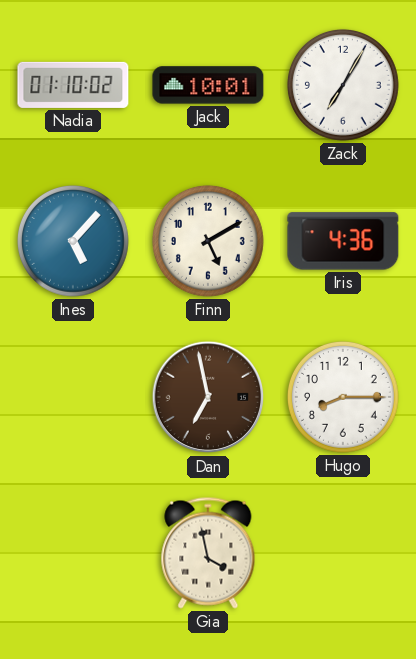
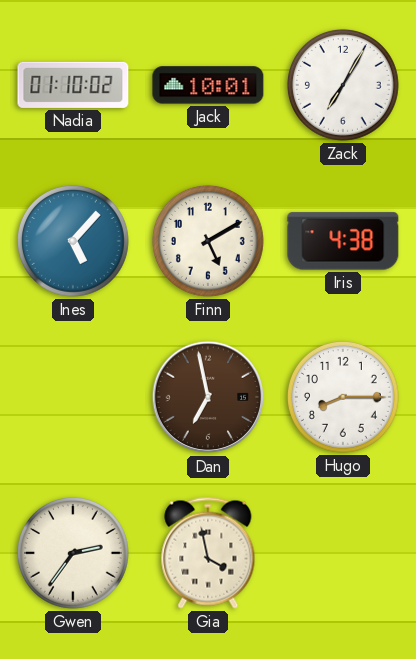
Iris: 4:36 -> 4:38 (343, 241)
Gwen: none -> 2:36 (73, 553)
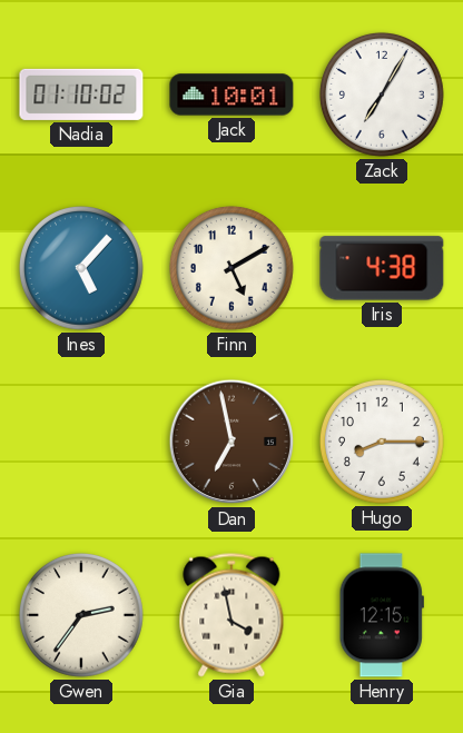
Henry: none -> 12:15 (382, 615)
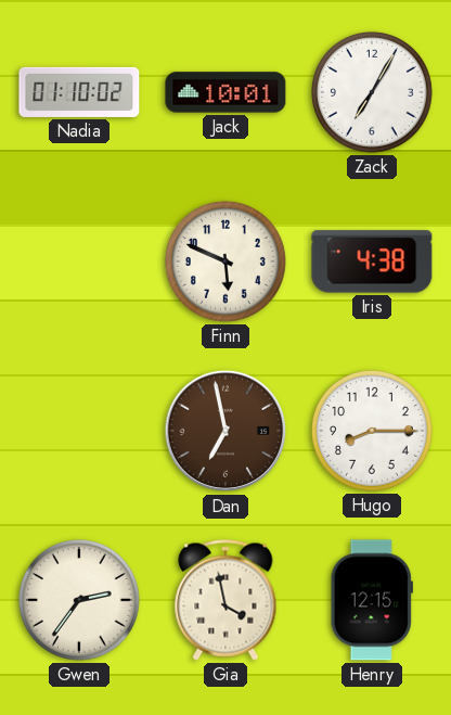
Ines: 5:07 -> none (81, 268)
Finn: 5:10 -> 5:49 (225, 261)
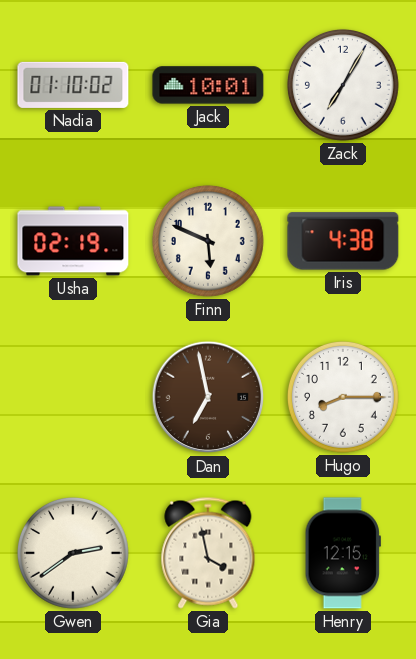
Usha: none -> 02:19 (73, 241)
Gwen: 2:36 -> 2:39 (73, 553)
